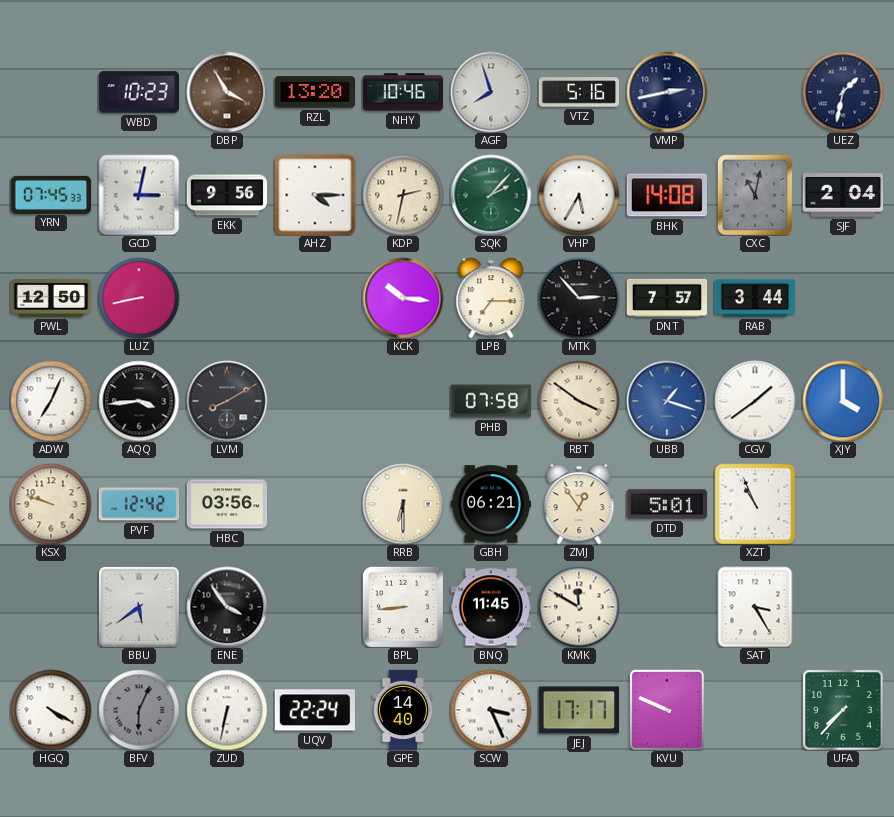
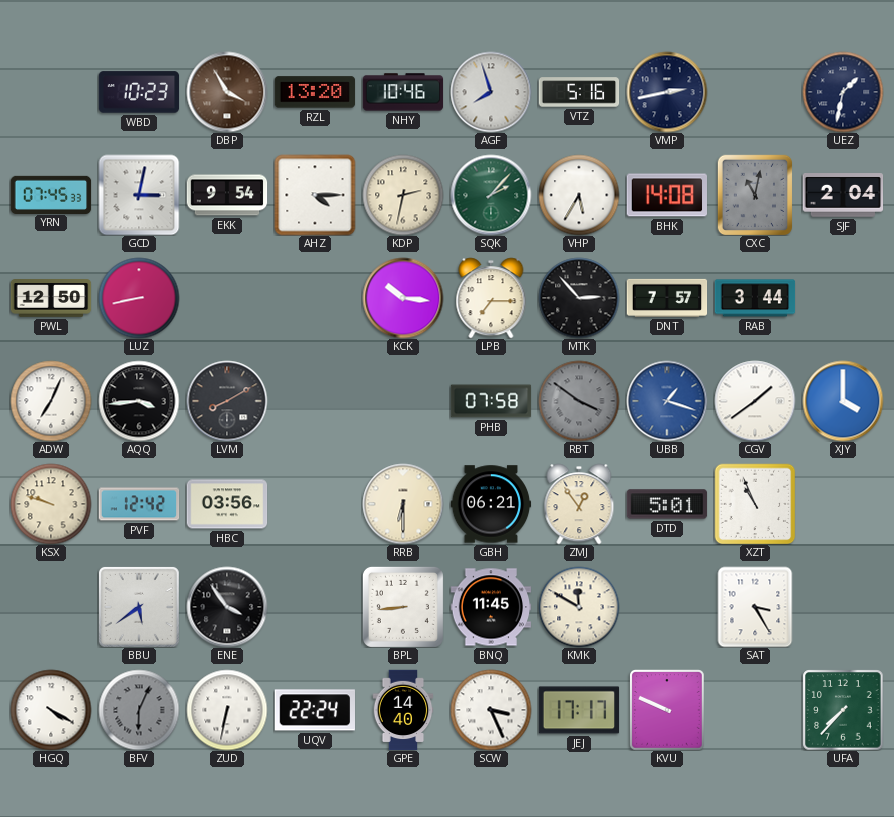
EKK: 9:56 -> 9:54 (227, 195)
RBT dial: cream -> grey (579, 401)
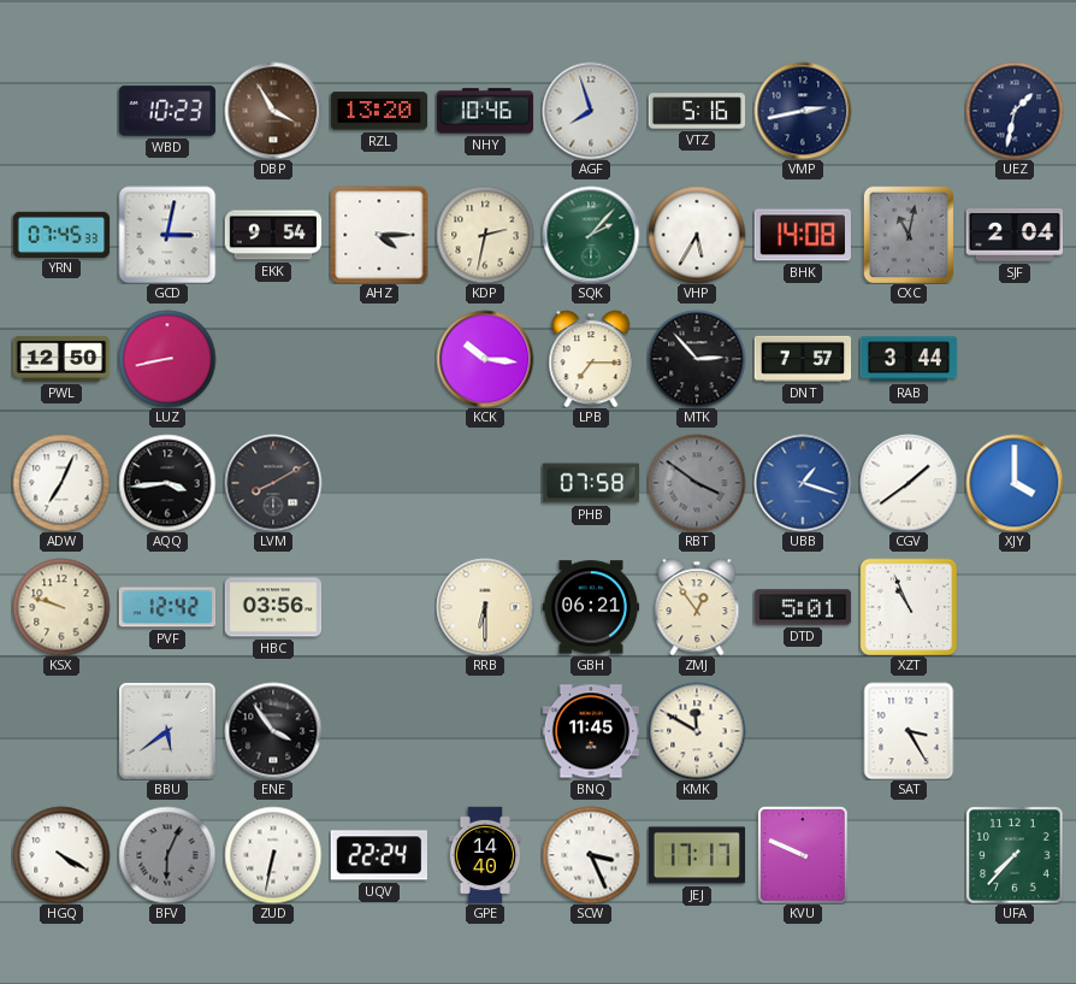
BPL: 8:44 -> none (403, 607)
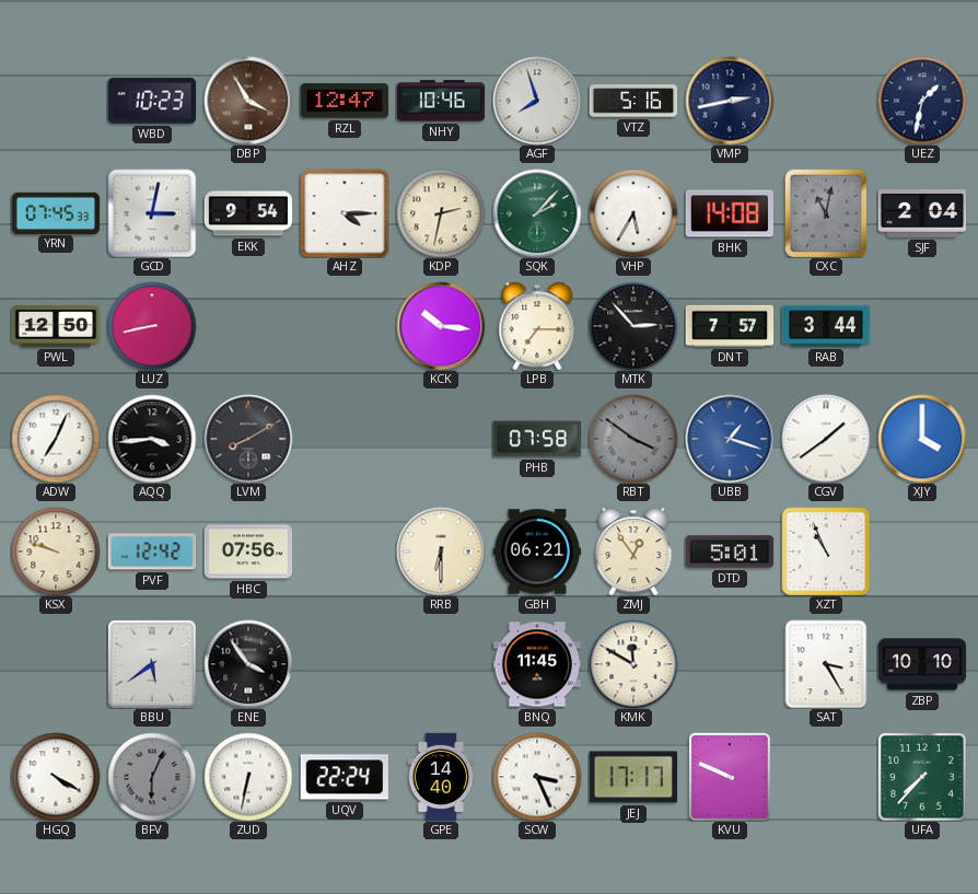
RZL: 13:20 -> 12:47 (345, 101)
HBC: 03:56 -> 07:56 (248, 552)
ZBP: none -> 10:10 (922, 664)
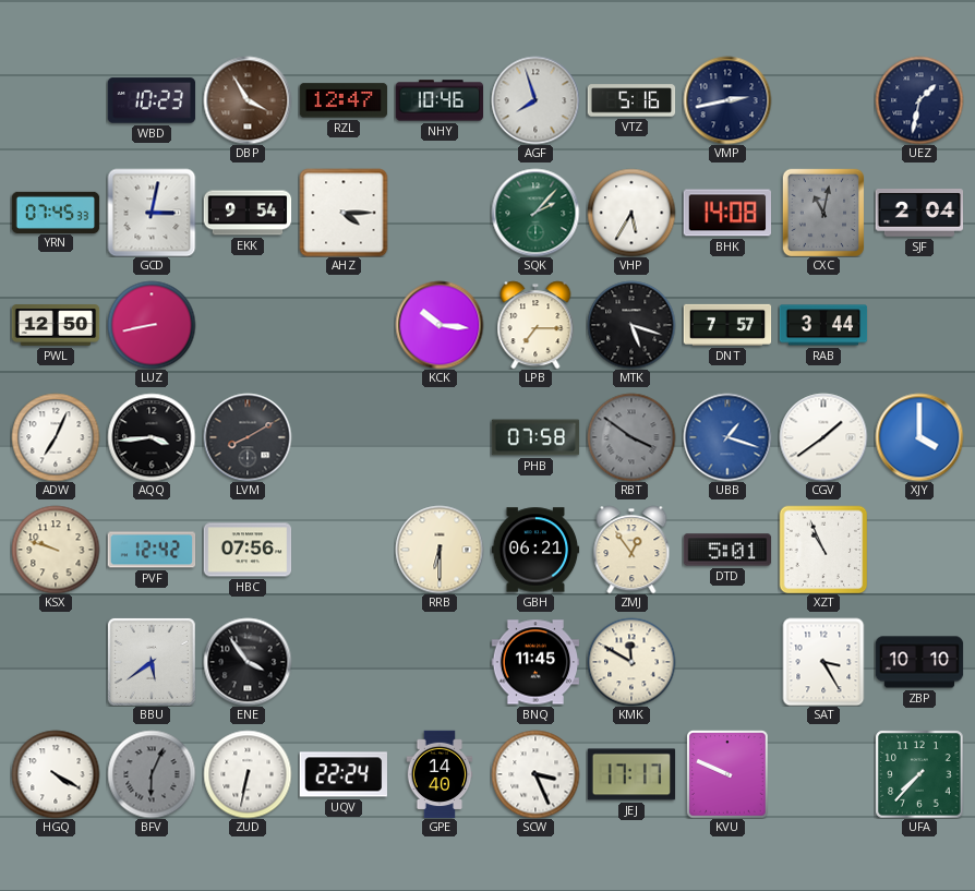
KDP: 2:32 -> none (441, 213)
MTK: 2:53 -> 5:18 (631, 325)
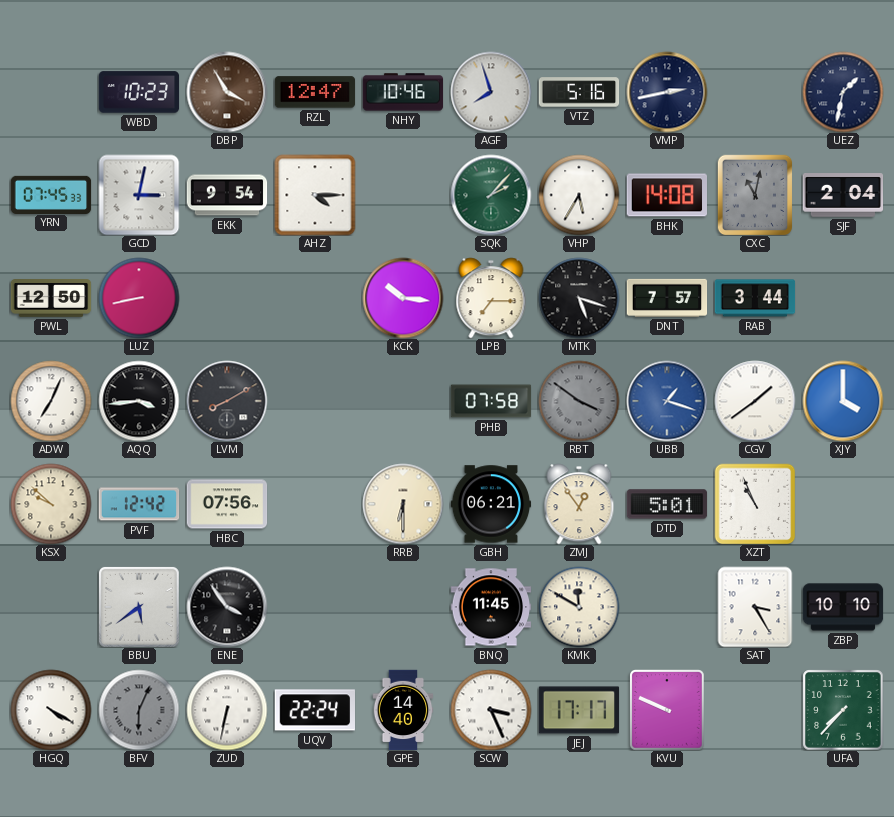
KSX: 9:48 -> 9:52 (51, 504)
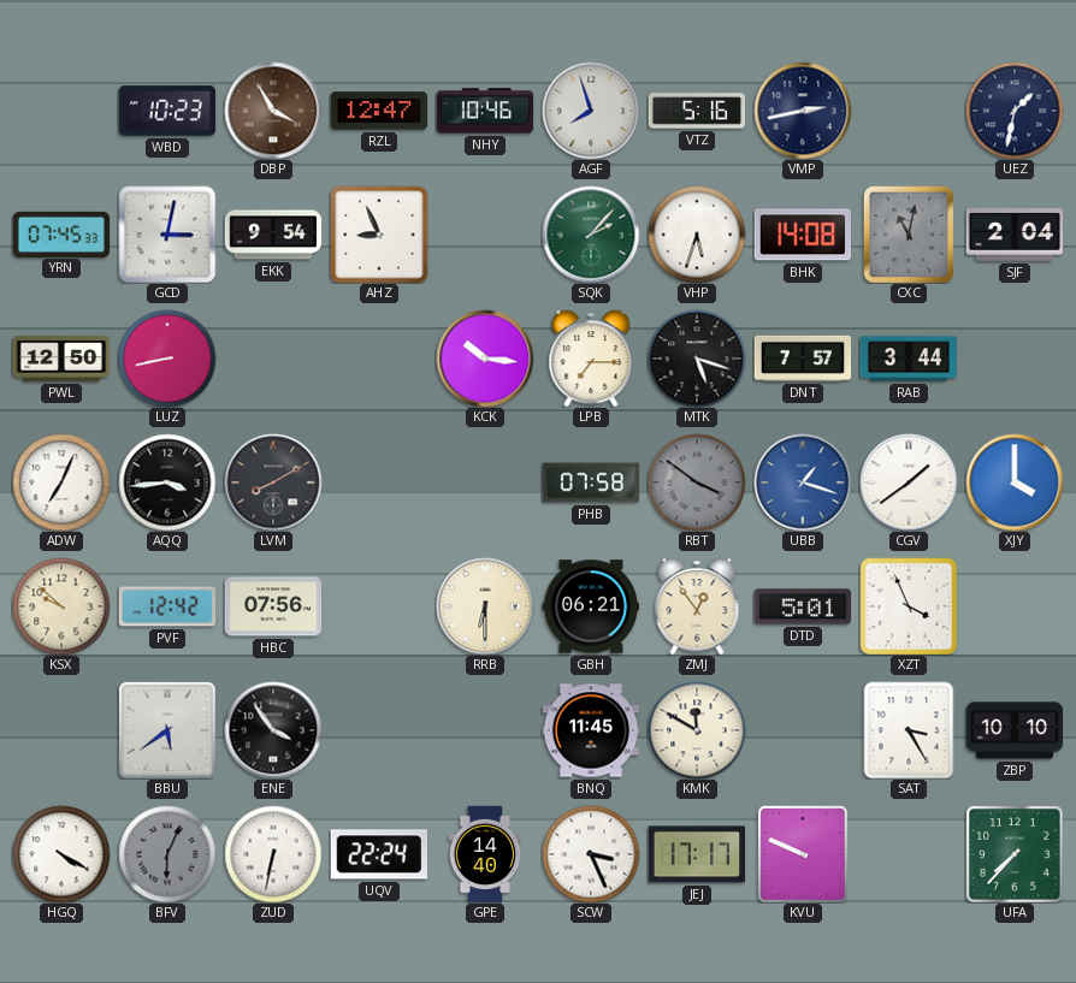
AHZ: 4:15 -> 8:56 (379, 235)
VHP: 5:35 -> 5:33 (697, 235)
XZT: 10:56 -> 3:56 (909, 606)
